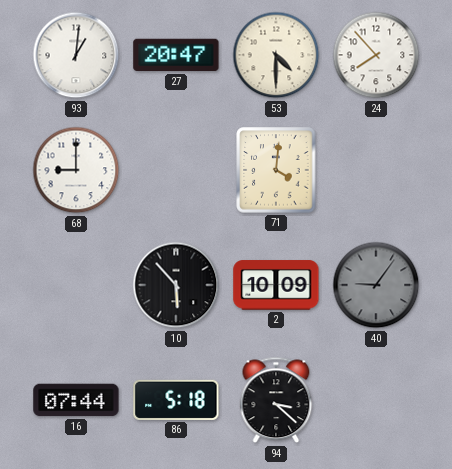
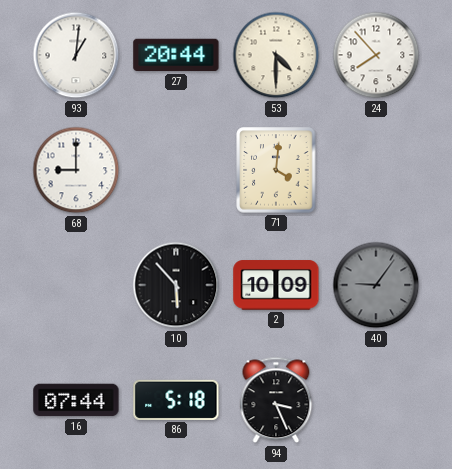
27: 20:47 -> 20:44 (176, 55)
94: 3:22 -> 3:26 (276, 400)
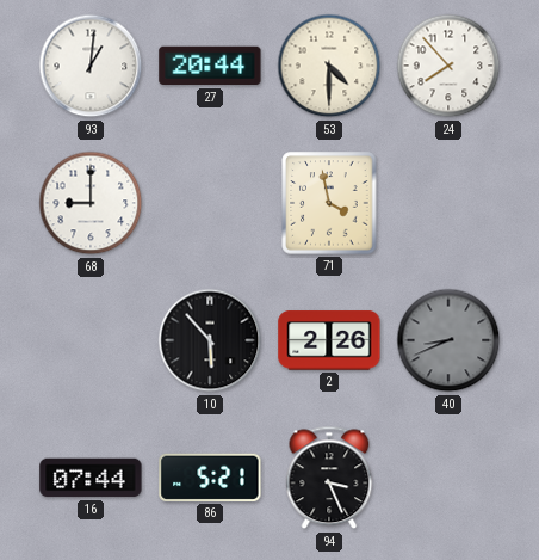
71: 4:01 -> 3:58 (329, 203)
2: 10:09 -> 2:26 (329, 340)
40: 9:06 -> 8:41 (448, 340)
86: 5:18 -> 5:21 (210, 478)
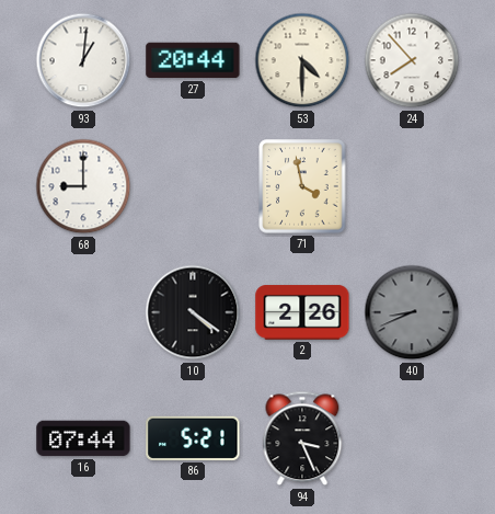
10: 5:53 -> 4:21 (193, 312)
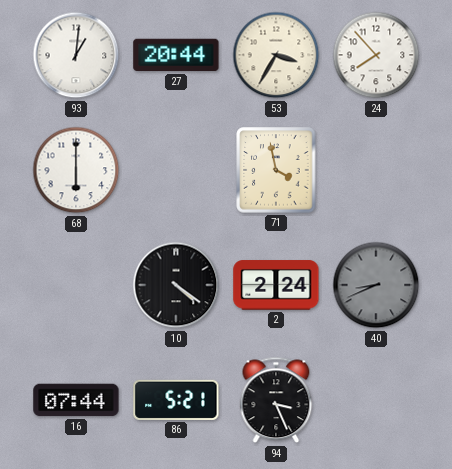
53: 4:30 -> 3:35 (276, 55)
68: 9:00 -> 6:00 (76, 170)
2: 2:26 -> 2:24 (276, 285)
